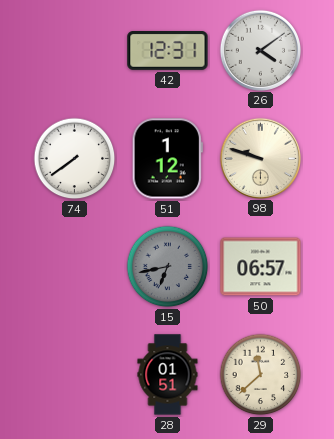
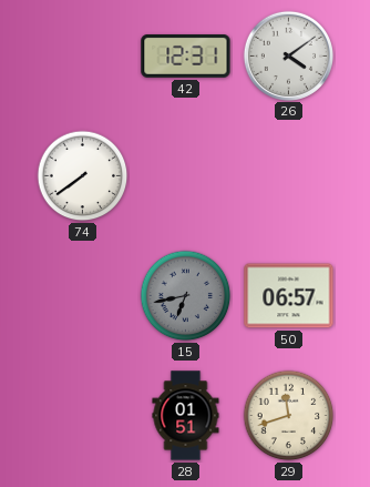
51: 1:12 -> none (167, 159)
98: 9:48 -> none (260, 158)
29: 11:38 -> 11:42 (289, 416)
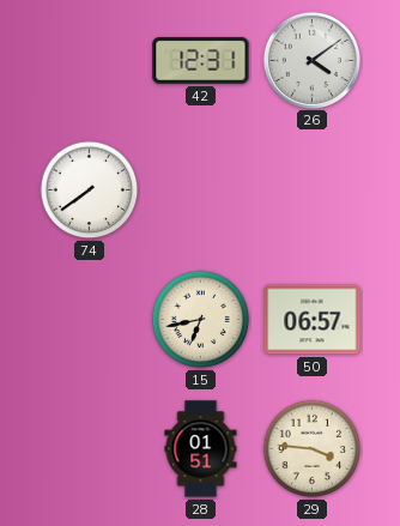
15 dial: grey -> cream (201, 320)
29: 11:42 -> 3:46 (313, 449)
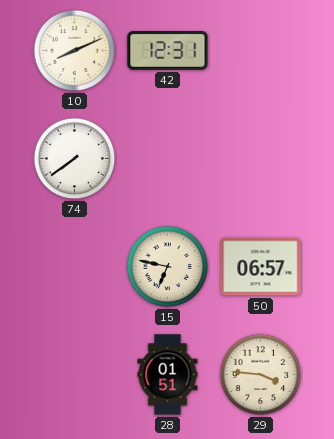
10: none -> 8:11 (75, 51)
26: 4:09 -> none (311, 60)
15: 6:43 -> 6:47 (168, 267)
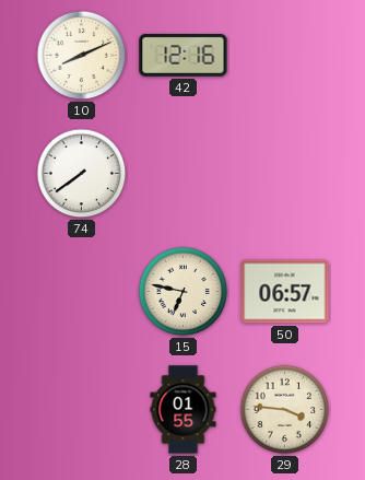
42: 12:31 -> 12:16 (184, 56)
28: 01:51 -> 01:55 (184, 410)
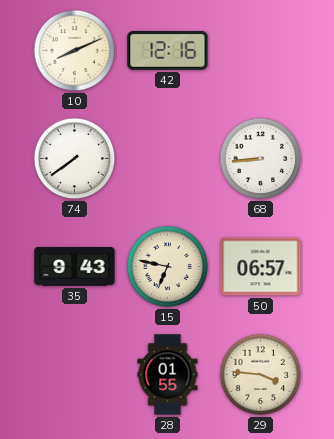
68: none -> 8:44 (261, 159)
35: none -> 9:43 (75, 267)
